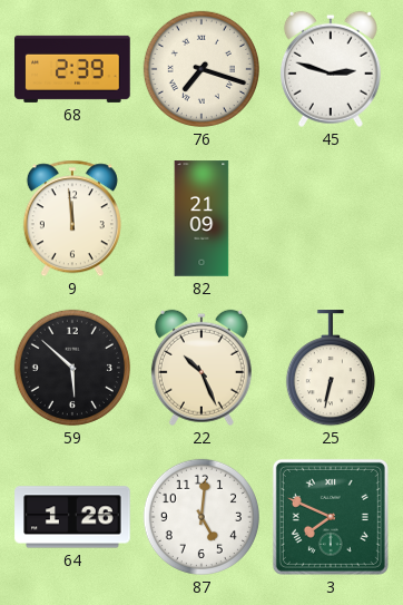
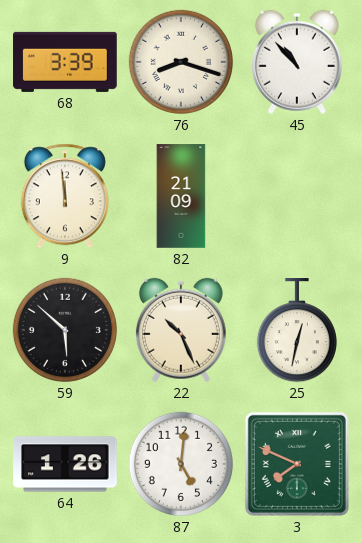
68: 2:39 -> 3:39 (65, 62)
76: 7:18 -> 8:18 (181, 62)
45: 2:48 -> 10:53 (297, 62)
25: 6:32 -> 12:32 (297, 331)
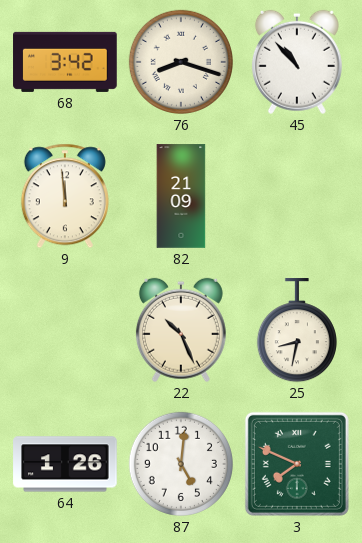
68: 3:39 -> 3:42 (65, 62)
59: 5:52 -> none (65, 330)
25: 12:32 -> 8:32 (297, 331)
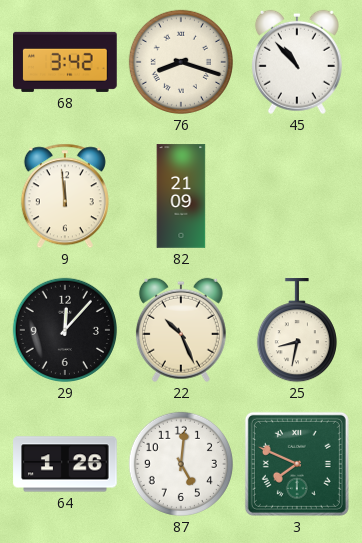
29: none -> 12:07 (65, 330)
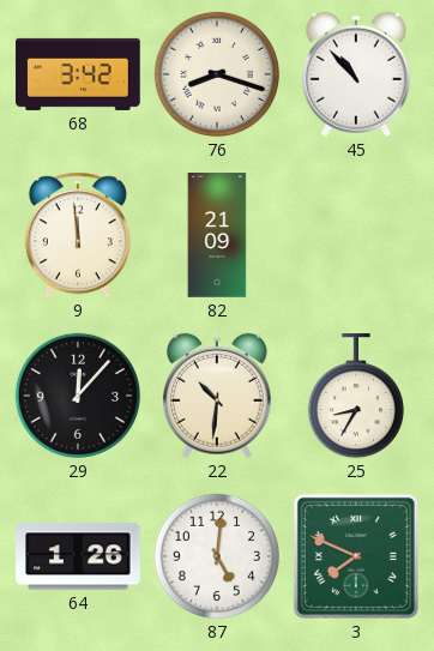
22: 10:26 -> 10:31 (217, 396)
25: 8:32 -> 8:35 (356, 397)
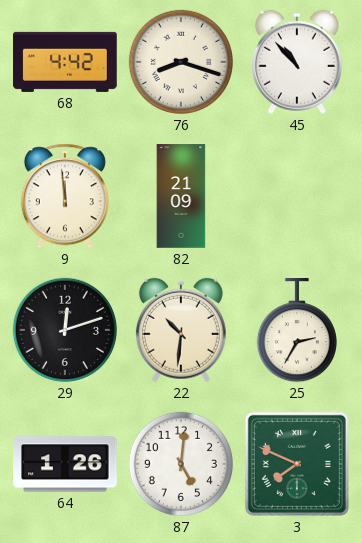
68: 3:42 -> 4:42 (65, 62)
29: 12:07 -> 12:12 (65, 330)
25: 8:35 -> 2:35 (297, 331)
